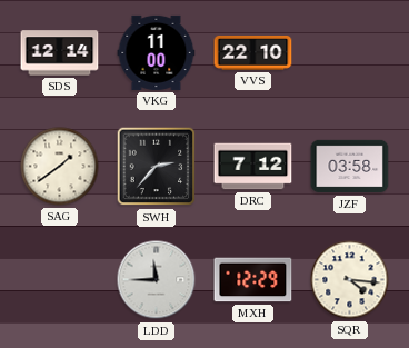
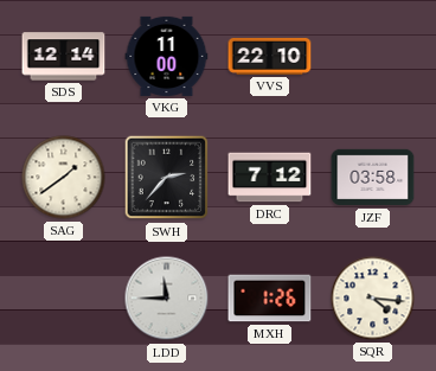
MXH: 12:29 -> 1:26 (270, 299)
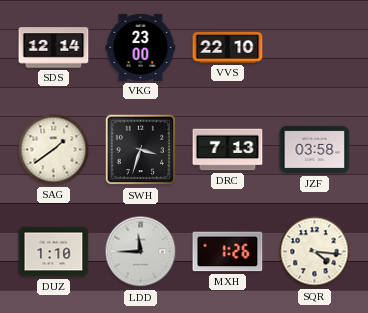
VKG: 11:00 -> 23:00 (141, 47)
SWH: 2:37 -> 3:33 (141, 150)
DRC: 7:12 -> 7:13 (228, 150)
DUZ: none -> 1:10 (54, 252)
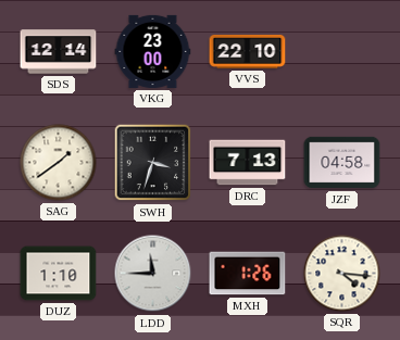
JZF: 03:58 -> 04:58 (342, 163)
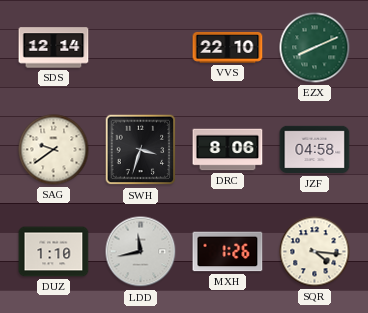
VKG: 23:00 -> none (153, 51)
EZX: none -> 8:11 (315, 48)
SAG: 1:39 -> 9:39 (54, 150)
DRC: 7:13 -> 8:06 (228, 150)
LDD: 11:45 -> 11:43 (141, 252)
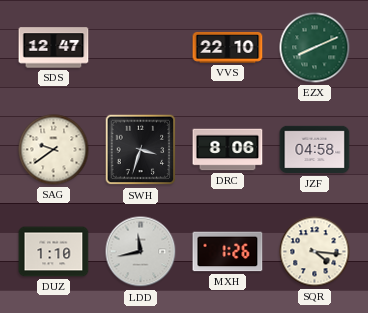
SDS: 12:14 -> 12:47 (54, 48)
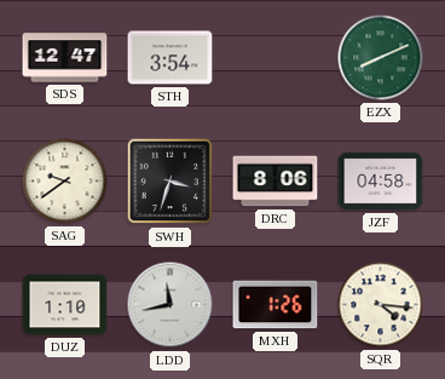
STH: none -> 3:54 (171, 58)
VVS: 22:10 -> none (228, 48)
